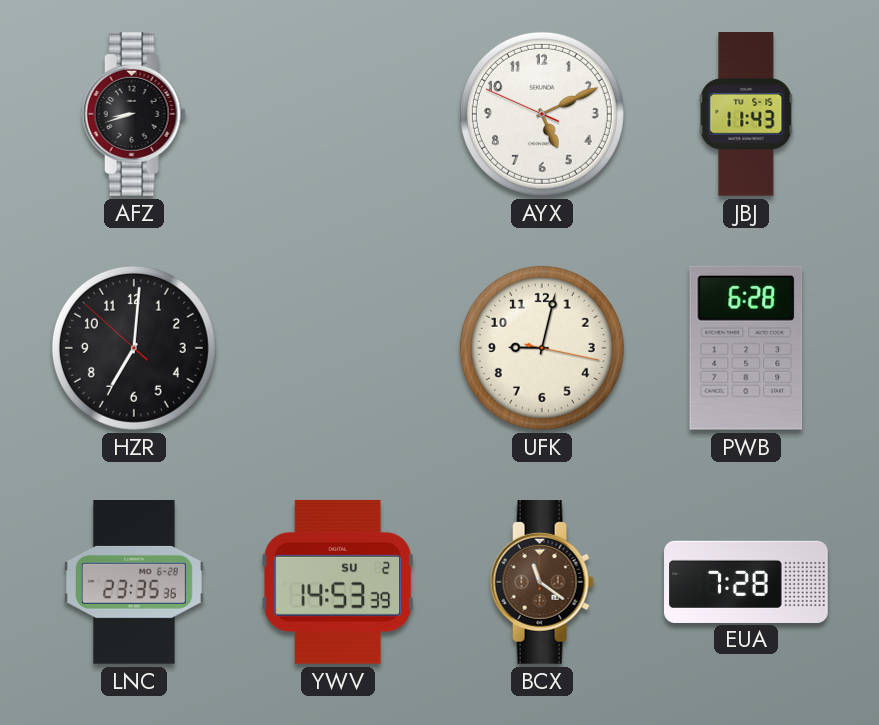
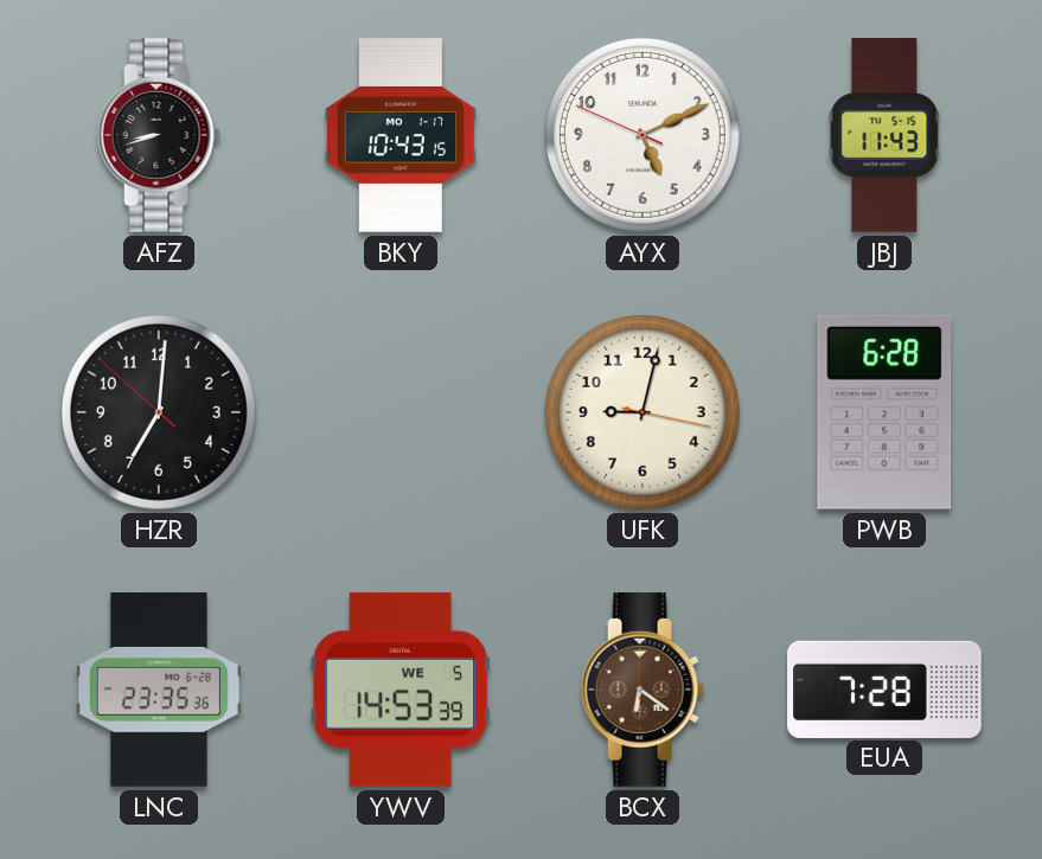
BKY: none -> 10:43 (401, 135)
YWV date: SU 2 -> WE 5 (399, 690)
BCX: 11:21 -> 6:21 (643, 691)
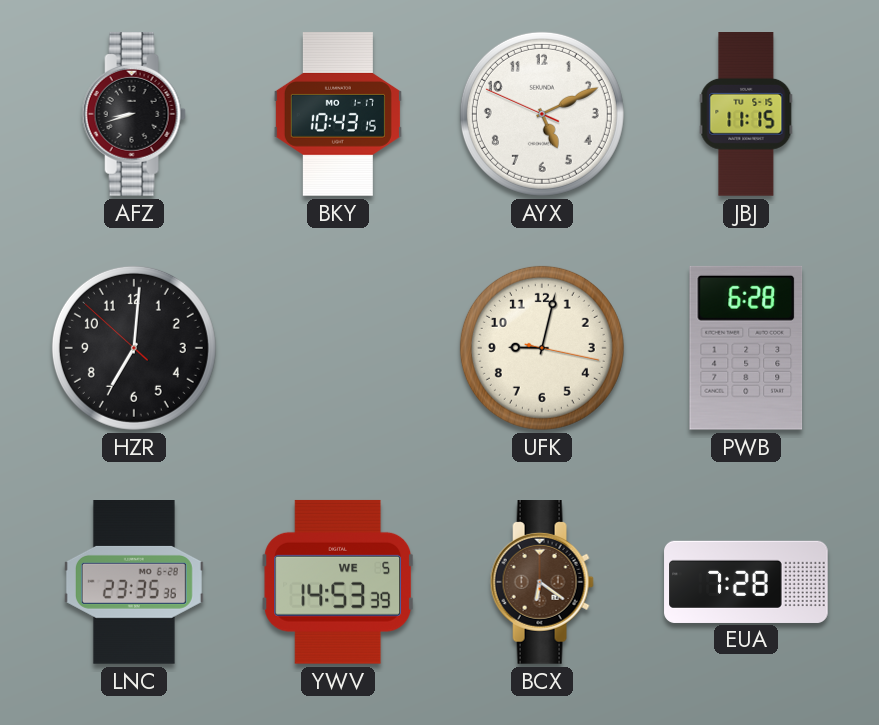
JBJ: 11:43 -> 11:15 (746, 115)
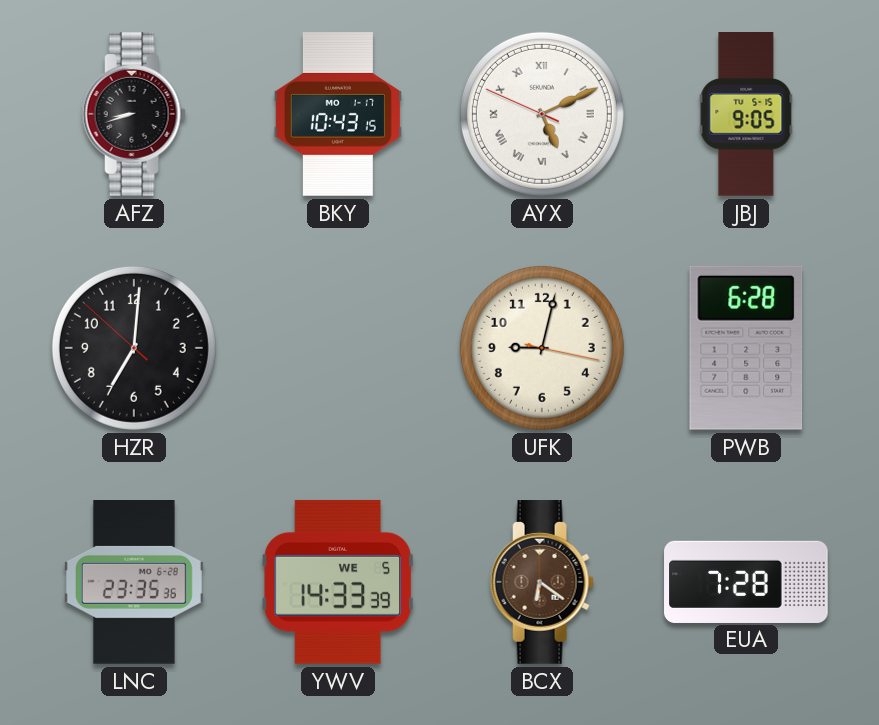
AYX numerals: Arabic -> Roman (542, 114)
JBJ: 11:15 -> 9:05 (746, 115)
YWV: 14:53 -> 14:33 (337, 582)
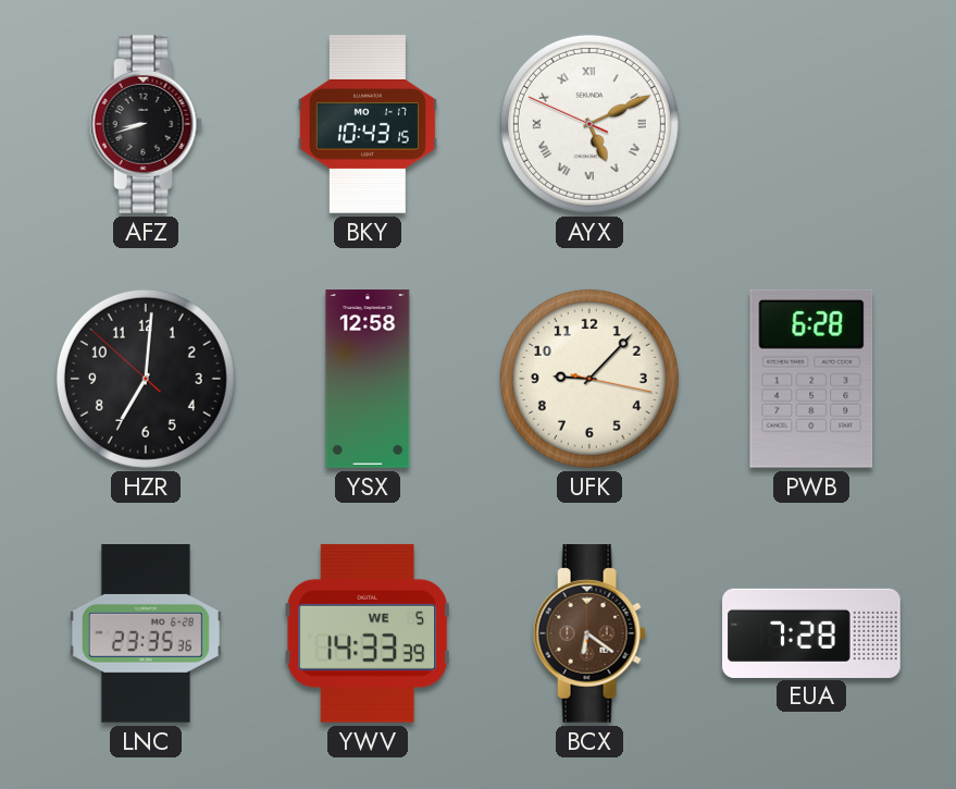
JBJ: 9:05 -> none (746, 115)
YSX: none -> 12:58 (368, 379)
UFK: 9:02 -> 9:07 (589, 379)
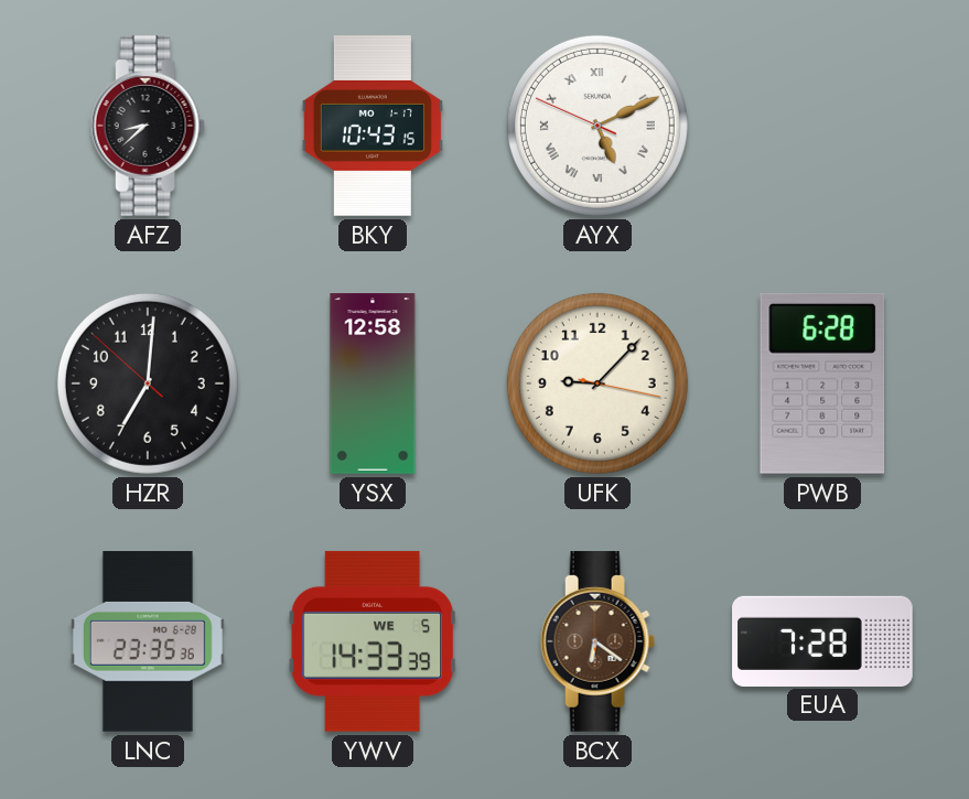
AFZ: 8:42 -> 8:38 (148, 127)
